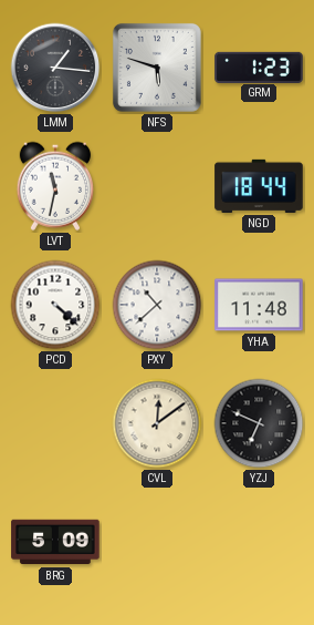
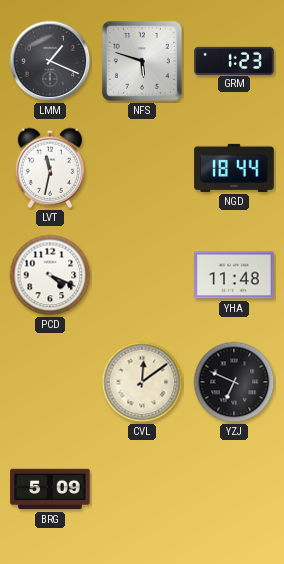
LMM: 1:16 -> 1:19 (50, 61)
PCD: 4:22 -> 4:19 (50, 275)
PXY: 10:38 -> none (157, 305)
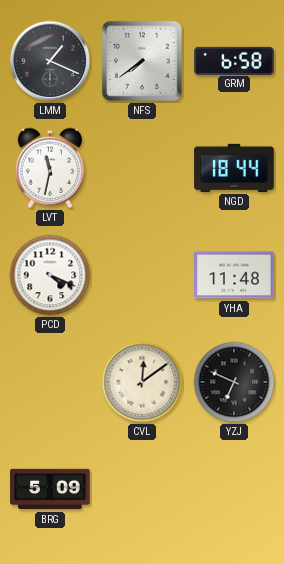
NFS: 5:48 -> 7:39 (142, 61)
GRM: 1:23 -> 6:58 (234, 60)
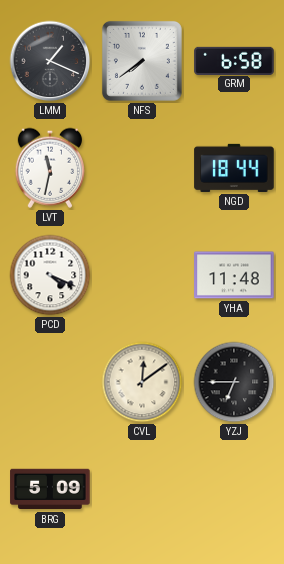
YZJ: 6:49 -> 6:45 (234, 382)
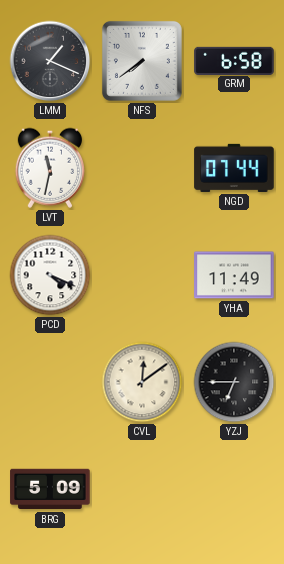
NGD: 18:44 -> 07:44 (234, 168)
YHA: 11:48 -> 11:49 (234, 275)
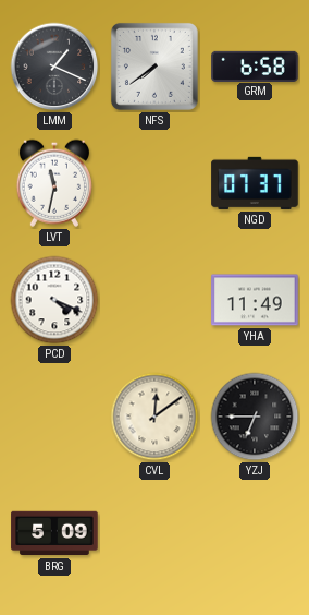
NGD: 07:44 -> 07:37 (255, 183)
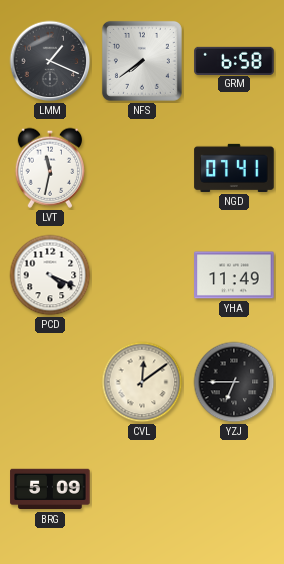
NGD: 07:37 -> 07:41 (234, 168)
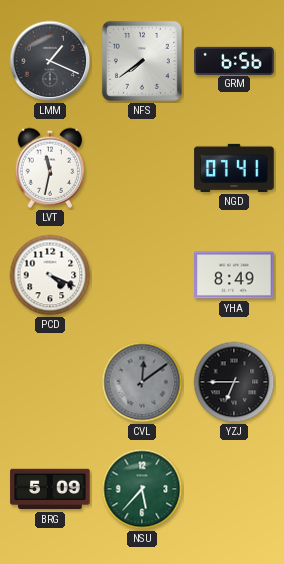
GRM: 6:58 -> 6:56 (234, 60)
YHA: 11:49 -> 8:49 (234, 275)
CVL dial: cream -> grey (142, 382)
NSU: none -> 5:37 (142, 489)
